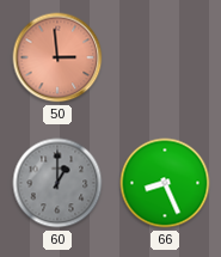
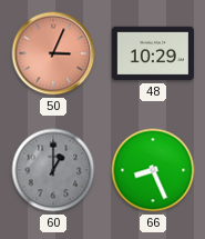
50: 2:59 -> 3:04 (53, 53)
48: none -> 10:29 (153, 53)
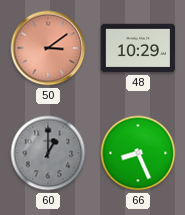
50: 3:04 -> 3:09 (48, 48)
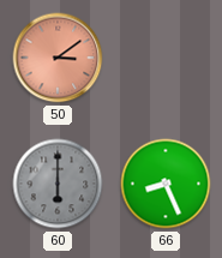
48: 10:29 -> none (138, 48)
60: 1:00 -> 6:00 (58, 184)
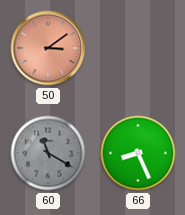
60: 6:00 -> 11:20 (48, 153)
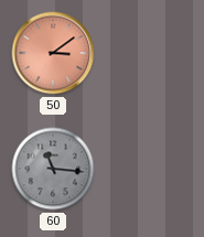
60: 11:20 -> 11:16 (53, 169)
66: 8:26 -> none (138, 153)
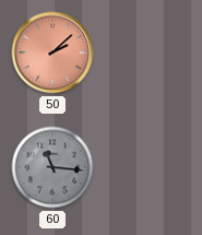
50: 3:09 -> 2:08 (52, 52)
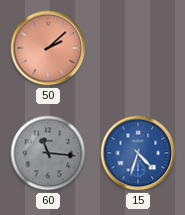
15: none -> 4:33 (138, 153)
